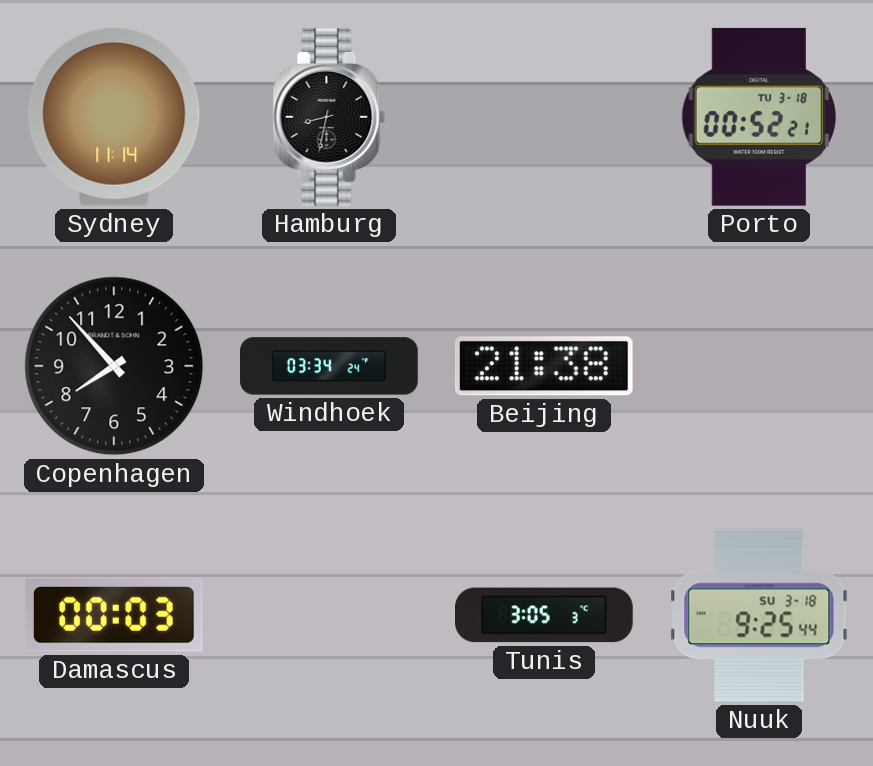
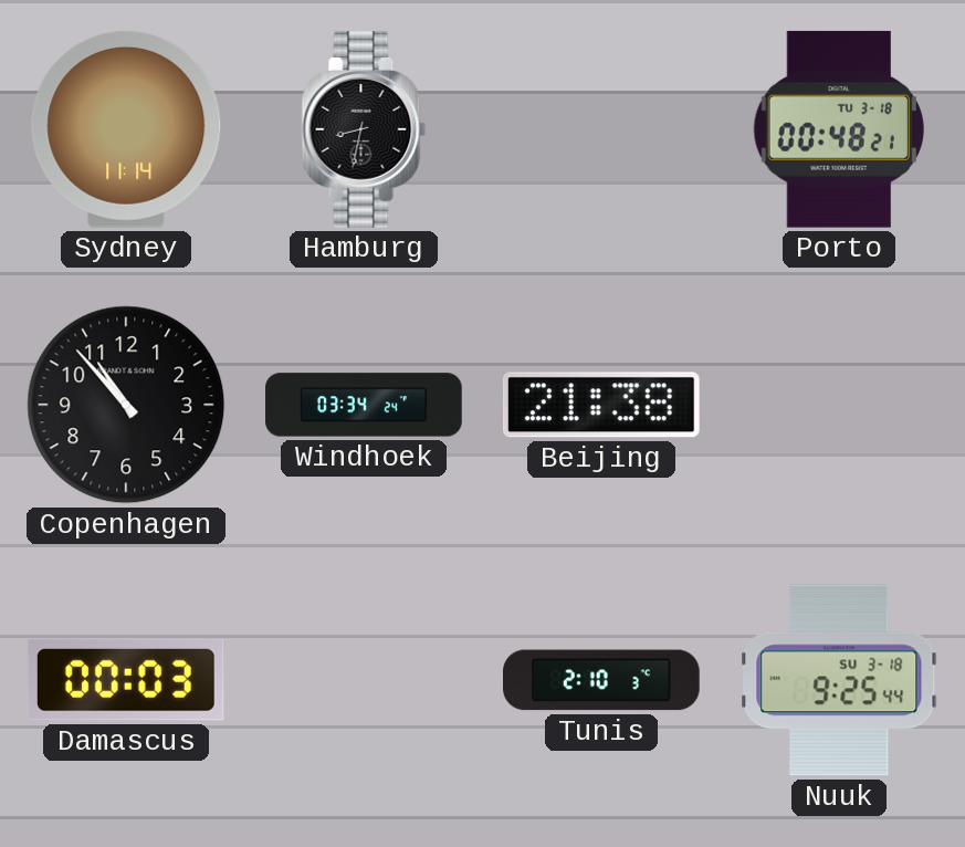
Porto: 00:52 -> 00:48 (839, 129)
Copenhagen: 7:53 -> 10:53 (126, 405)
Tunis: 3:05 -> 2:10 (602, 680)
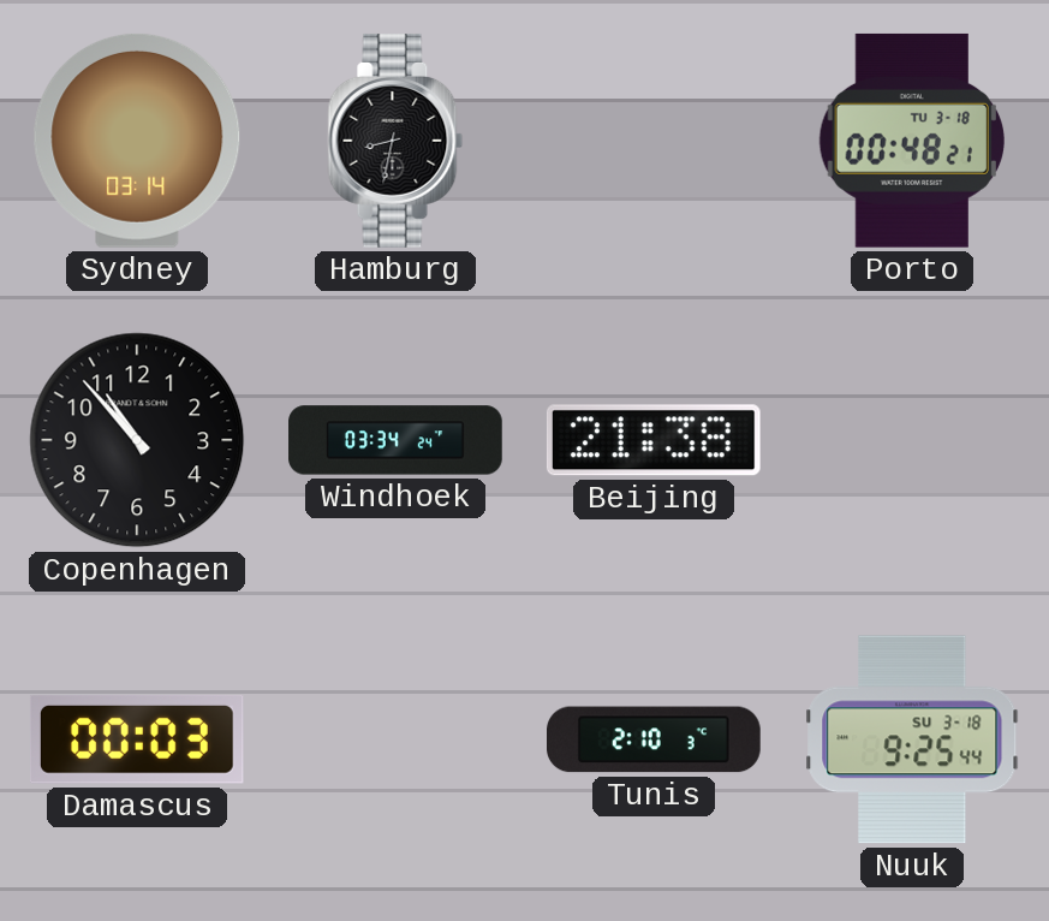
Sydney: 11:14 -> 03:14 (137, 141)
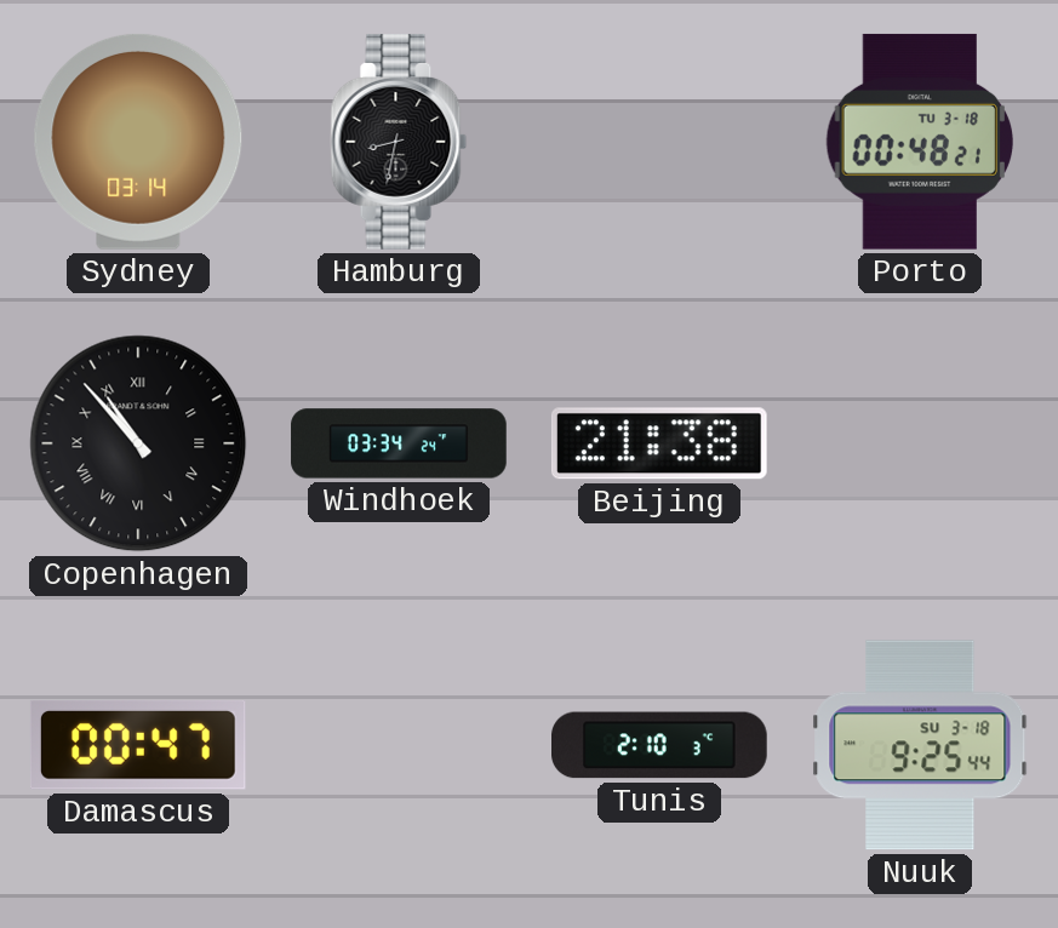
Copenhagen numerals: Arabic -> Roman (138, 443)
Damascus: 00:03 -> 00:47 (138, 745)
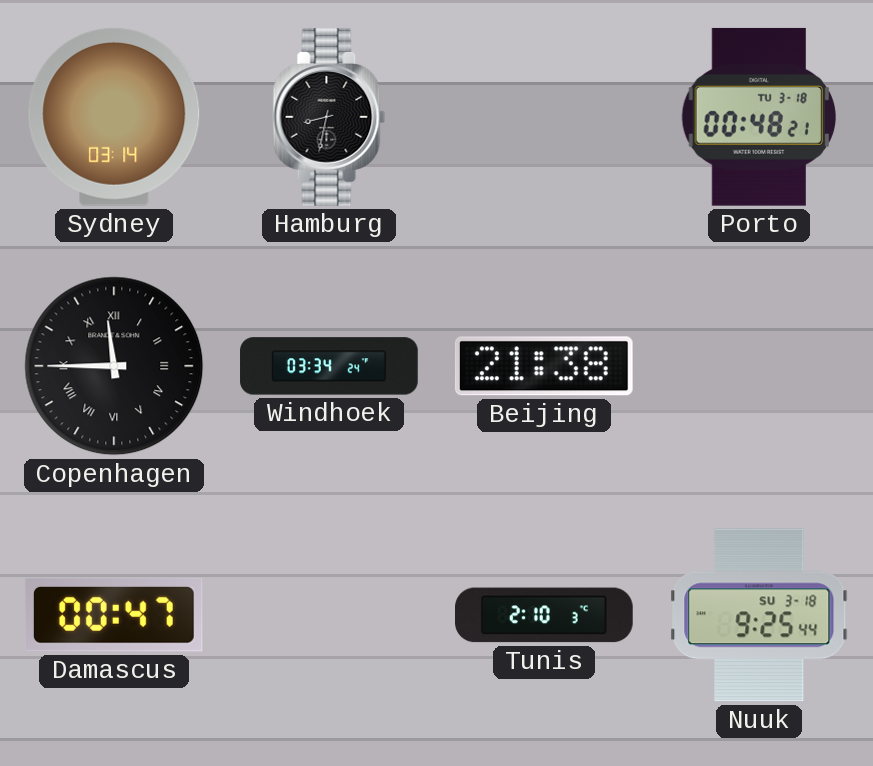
Copenhagen: 10:53 -> 11:45 (114, 366)
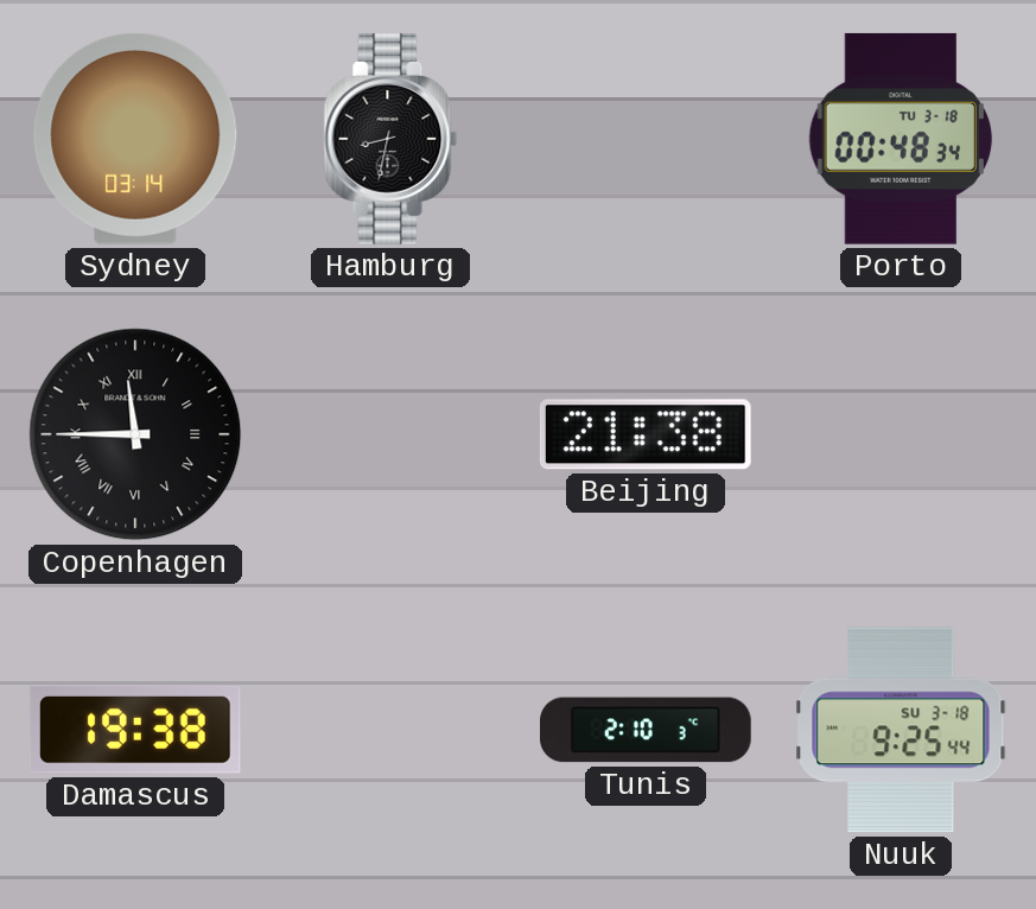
Porto: 00:48:21 -> 00:48:34 (901, 139)
Windhoek: 03:34 -> none (329, 366)
Damascus: 00:47 -> 19:38 (135, 730)
